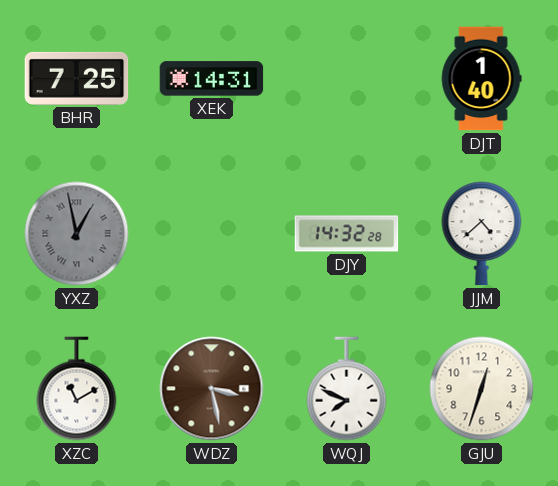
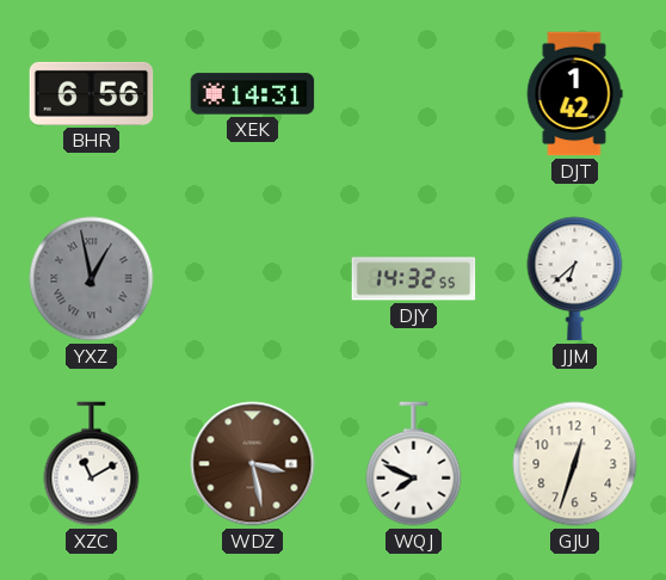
BHR: 7:25 -> 6:56 (92, 93)
DJT: 1:40 -> 1:42 (574, 94)
DJY: 14:32:28 -> 14:32:55 (414, 279)
JJM: 4:38 -> 6:38 (575, 279)
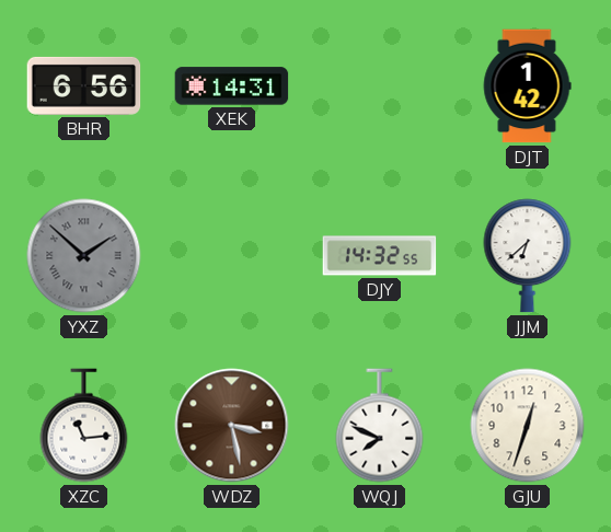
YXZ: 12:58 -> 1:52 (84, 256)
XZC: 11:10 -> 11:14 (84, 426)
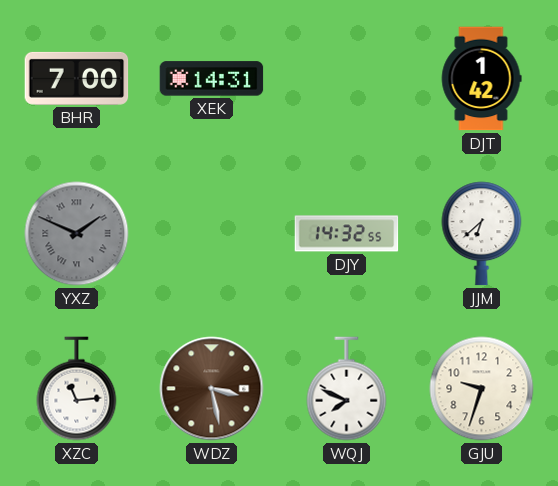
BHR: 6:56 -> 7:00 (77, 78)
YXZ: 1:52 -> 1:49 (77, 234)
GJU: 12:33 -> 9:33 (482, 389)
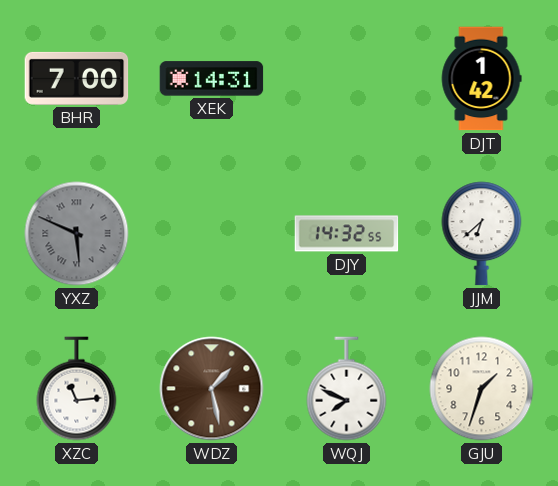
YXZ: 1:49 -> 5:49 (77, 234)
WDZ: 3:28 -> 1:28 (212, 389)
GJU: 9:33 -> 1:33 (482, 389)
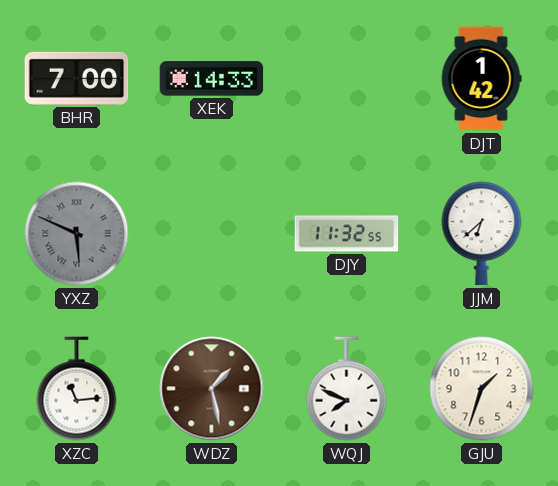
XEK: 14:31 -> 14:33 (212, 79)
DJY: 14:32 -> 11:32 (347, 234)
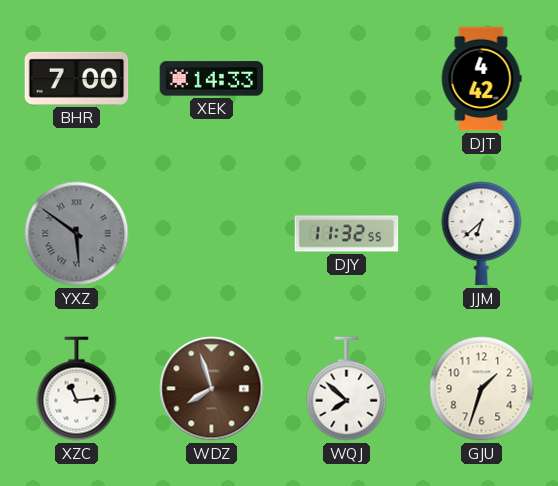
DJT: 1:42 -> 4:42 (481, 79)
YXZ: 5:49 -> 5:51 (77, 234)
WDZ: 1:28 -> 7:57 (212, 389)
WQJ: 7:49 -> 7:52 (347, 389)
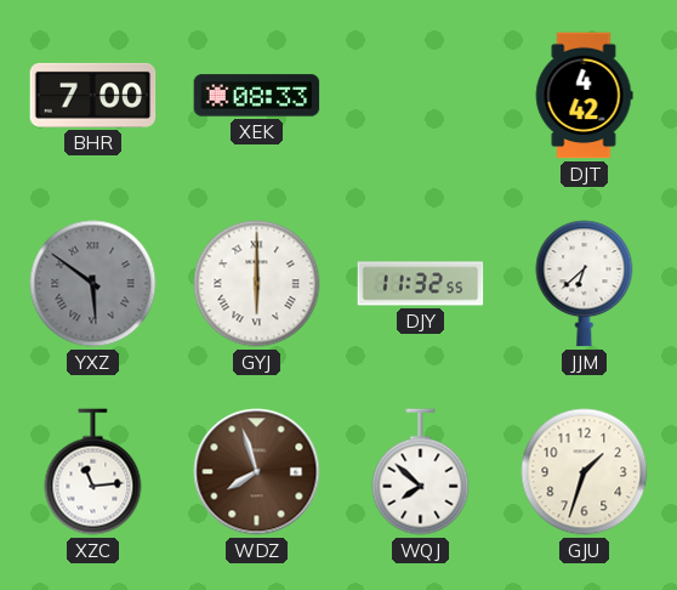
XEK: 14:33 -> 08:33 (257, 96)
GYJ: none -> 6:00 (257, 284)
